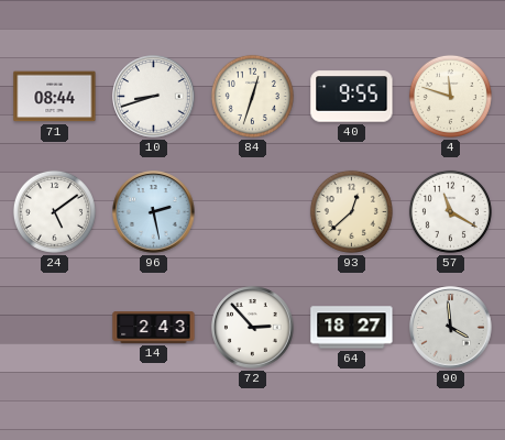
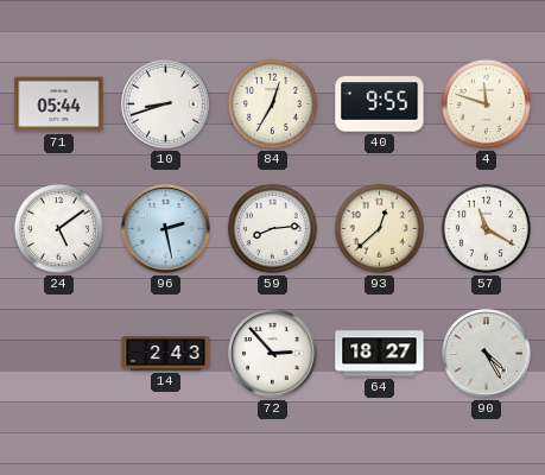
71: 08:44 -> 05:44 (59, 104)
84: 12:33 -> 12:35 (272, 103)
59: none -> 8:14 (272, 228)
90: 3:59 -> 4:25 (487, 354)
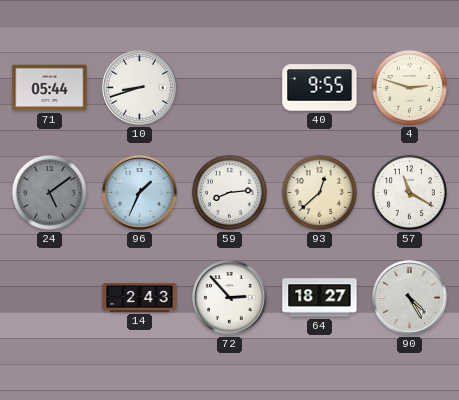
84: 12:35 -> none (272, 103)
4: 11:48 -> 2:48 (409, 87)
24 dial: white -> grey (49, 192)
96: 2:28 -> 1:34 (140, 193)
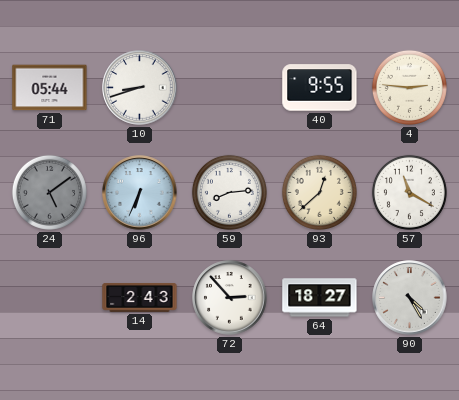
4: 2:48 -> 2:46 (409, 87)
96: 1:34 -> 6:34 (140, 193)
